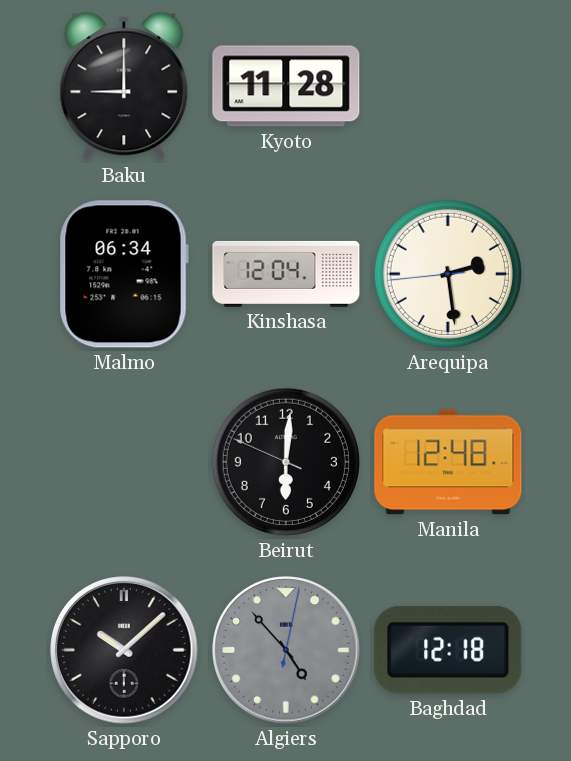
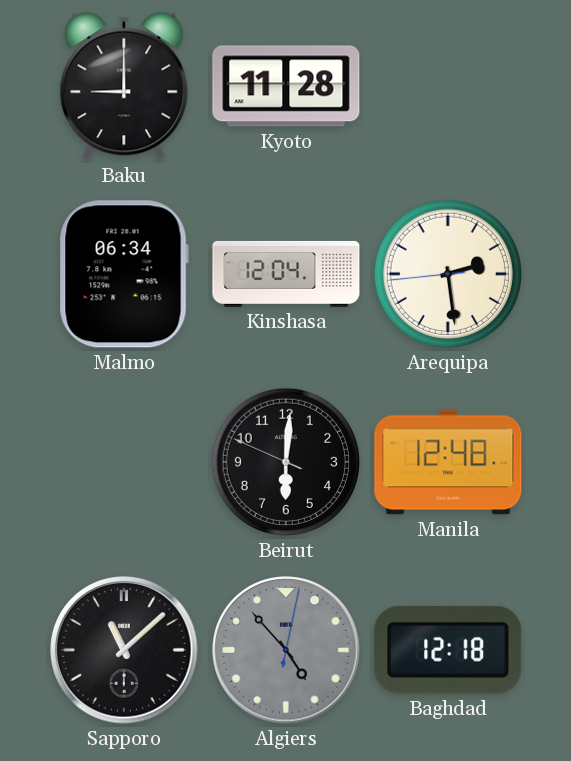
Sapporo: 10:08 -> 11:08 (124, 650)
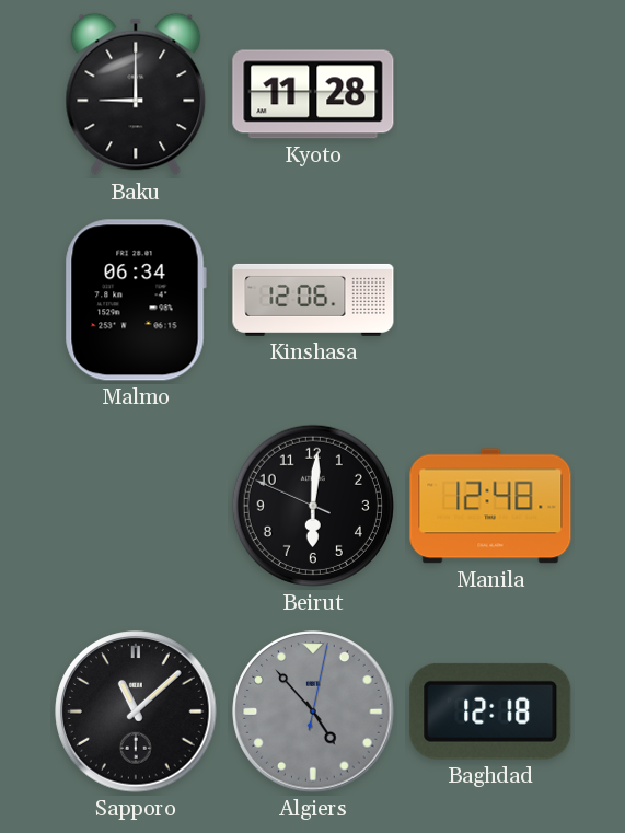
Kinshasa: 12:04 -> 12:06 (313, 300)
Arequipa: 2:28 -> none (448, 274)
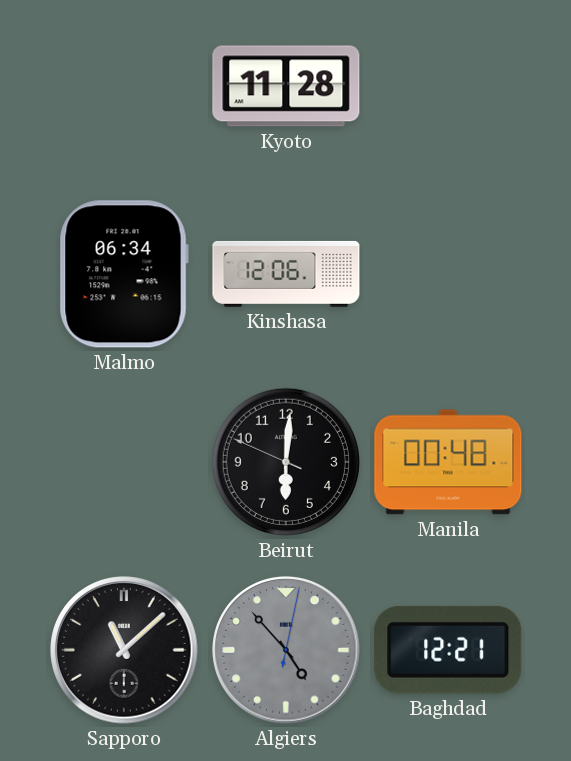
Baku: 9:00 -> none (136, 94)
Manila: 12:48 -> 00:48 (448, 462)
Baghdad: 12:18 -> 12:21 (448, 650)
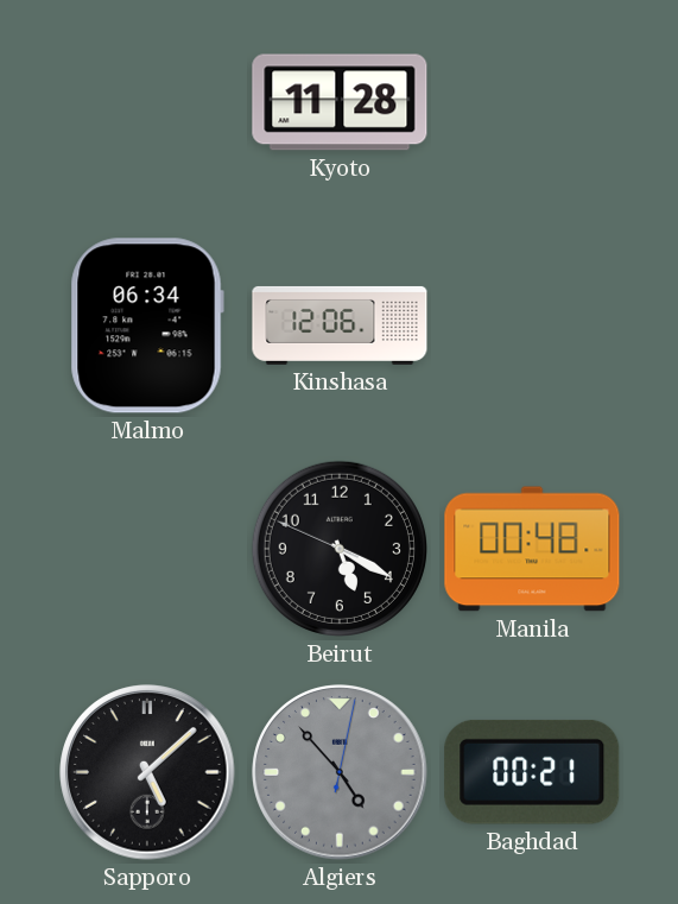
Beirut: 6:00 -> 5:19 (340, 549)
Sapporo: 11:08 -> 5:08 (147, 772)
Baghdad: 12:21 -> 00:21 (532, 772)
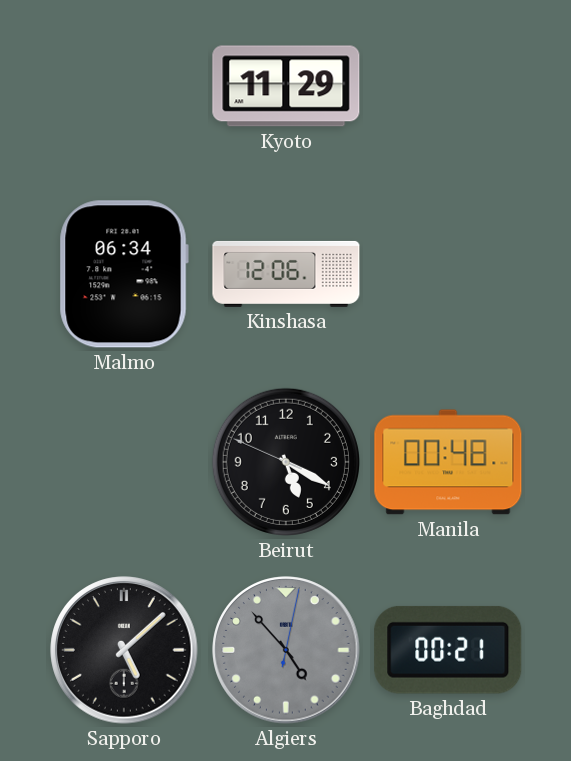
Kyoto: 11:28 -> 11:29 (286, 86)
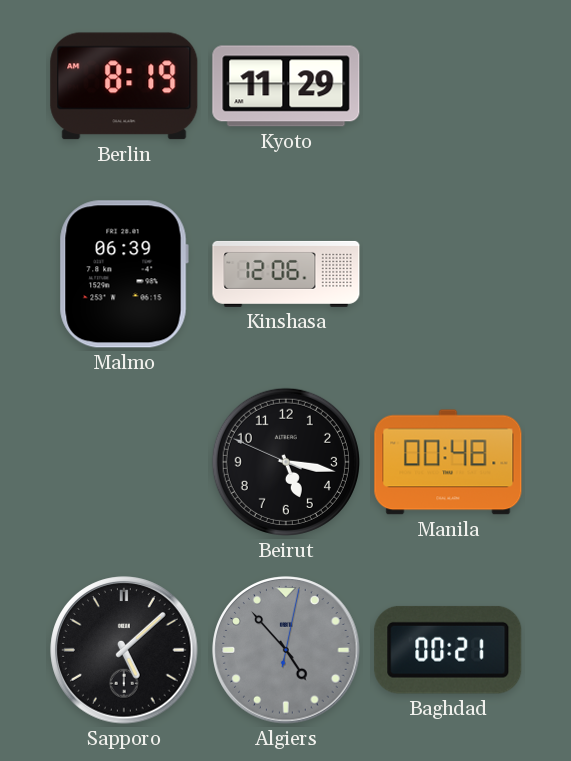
Berlin: none -> 8:19 (124, 86)
Malmo: 06:34 -> 06:39 (124, 274)
Beirut: 5:19 -> 5:16 (286, 462)
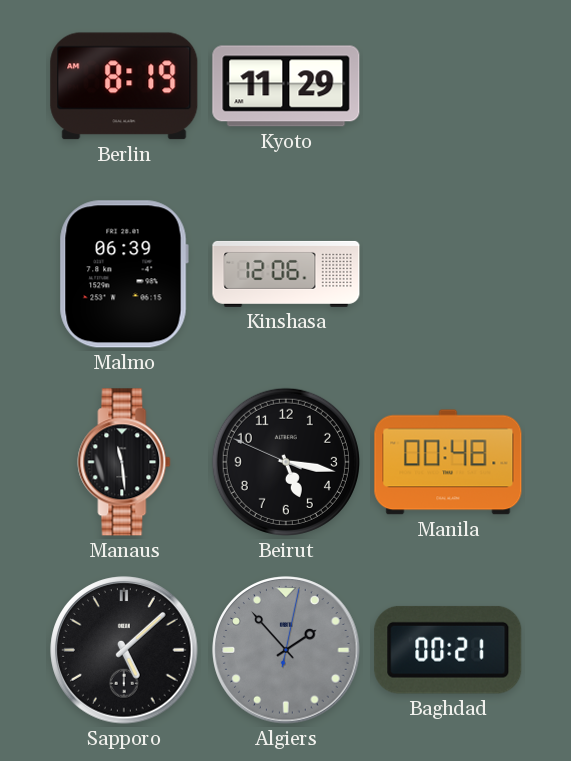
Manaus: none -> 11:29 (124, 462)
Algiers: 4:53 -> 1:53 (286, 650)
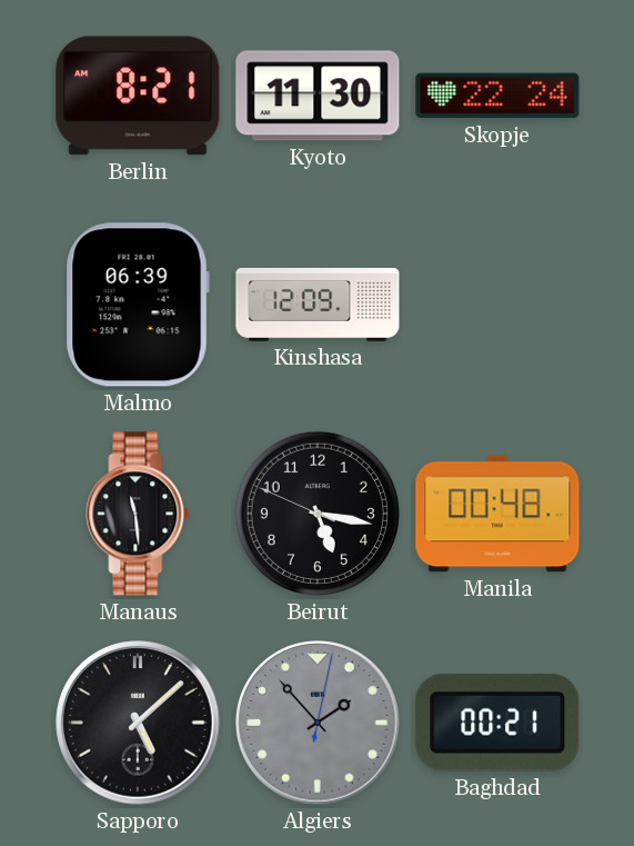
Berlin: 8:19 -> 8:21 (138, 96)
Kyoto: 11:29 -> 11:30 (318, 96)
Skopje: none -> 22:24 (497, 96)
Kinshasa: 12:06 -> 12:09 (318, 305)
